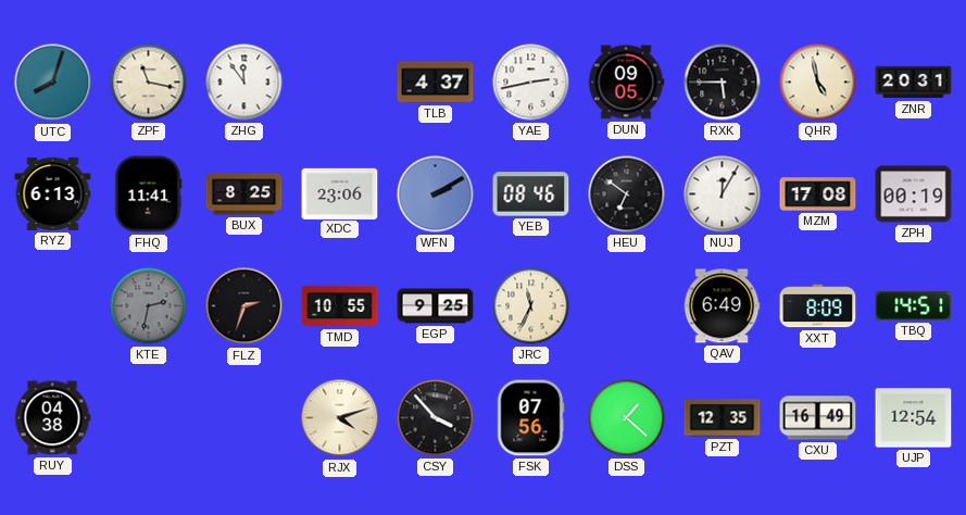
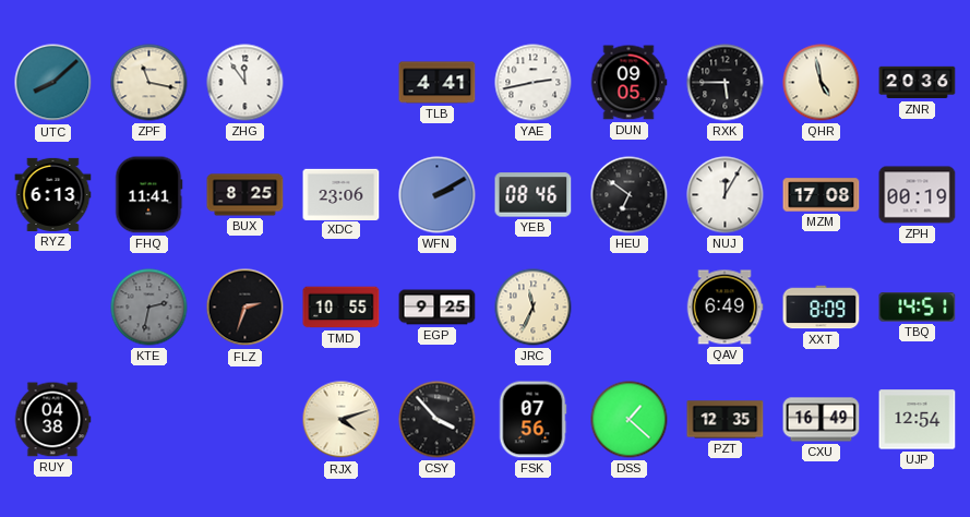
UTC: 8:03 -> 8:08 (53, 83)
TLB: 4:37 -> 4:41 (438, 83)
ZNR: 20:31 -> 20:36 (918, 83)
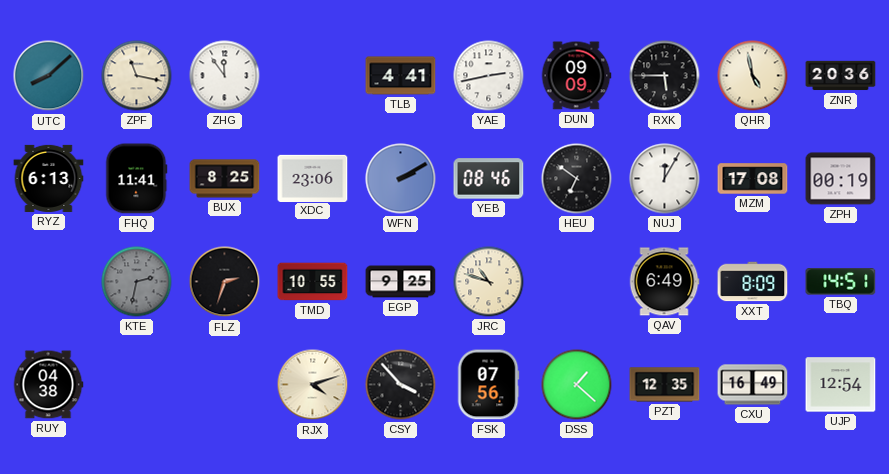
DUN: 09:05 -> 09:09 (576, 76)
JRC: 11:34 -> 10:48 (489, 282)
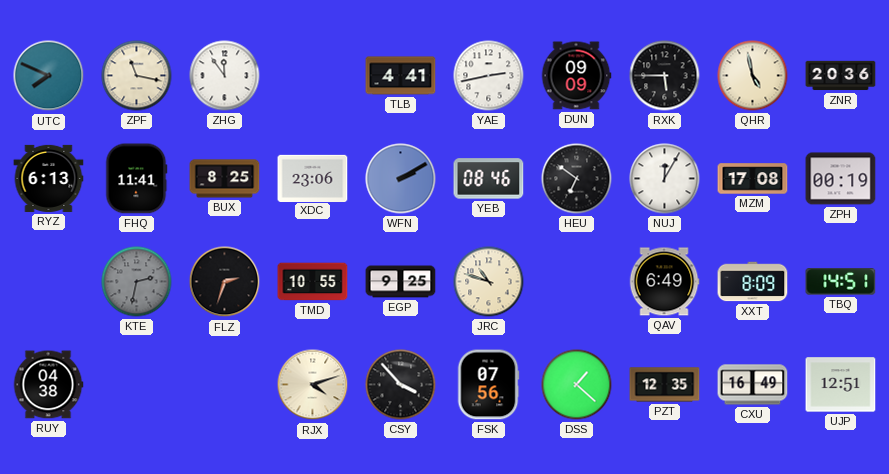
UTC: 8:08 -> 7:49 (49, 76)
UJP: 12:54 -> 12:51 (841, 385)
